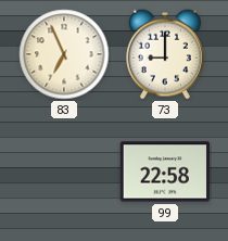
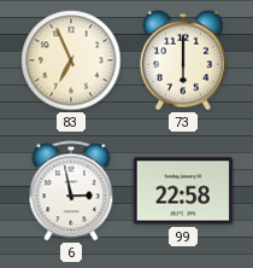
73: 9:00 -> 6:00 (183, 60)
6: none -> 2:58 (71, 191)
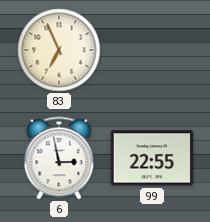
73: 6:00 -> none (183, 60)
99: 22:58 -> 22:55 (152, 158)
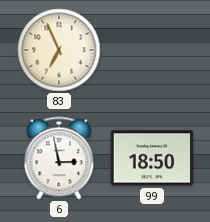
99: 22:55 -> 18:50 (152, 158)
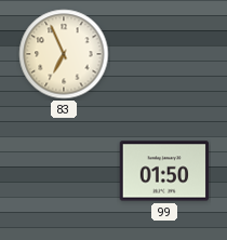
6: 2:58 -> none (59, 158)
99: 18:50 -> 01:50 (164, 171)
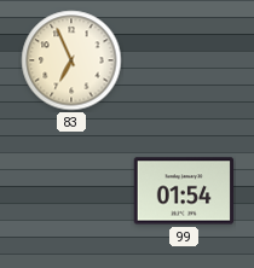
99: 01:50 -> 01:54 (184, 191)
